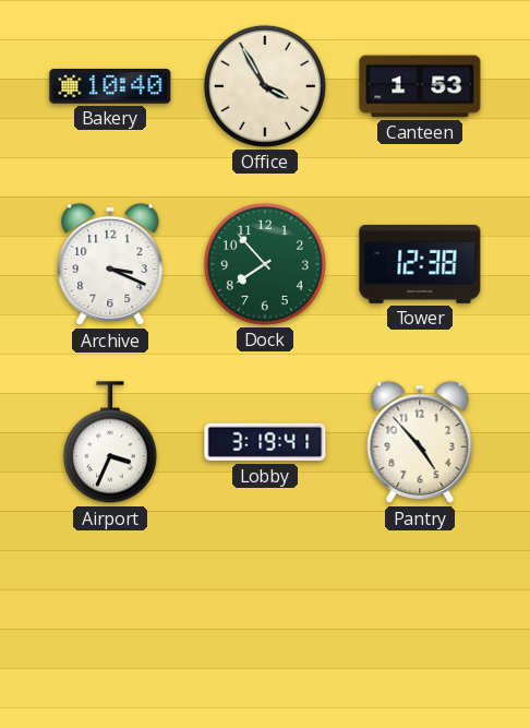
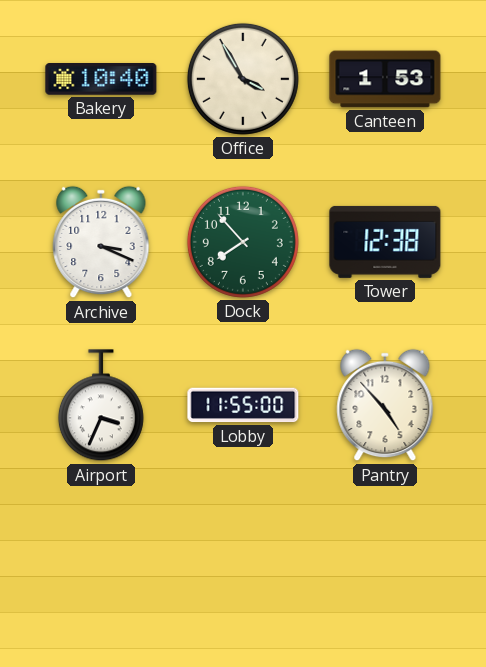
Lobby: 3:19 -> 11:55 (243, 405)
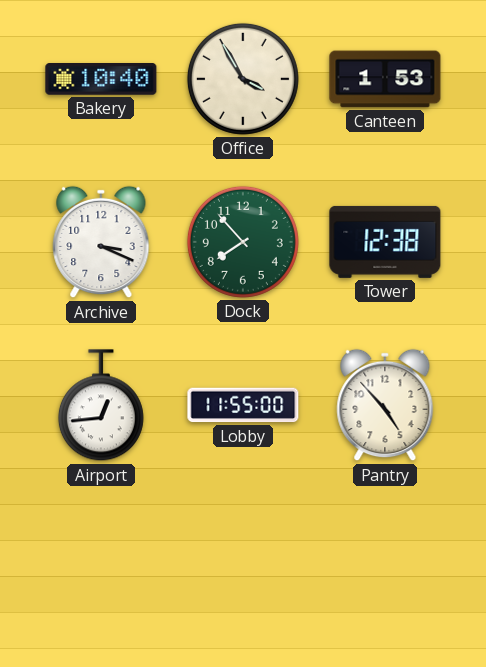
Airport: 3:34 -> 12:44 (101, 406)
